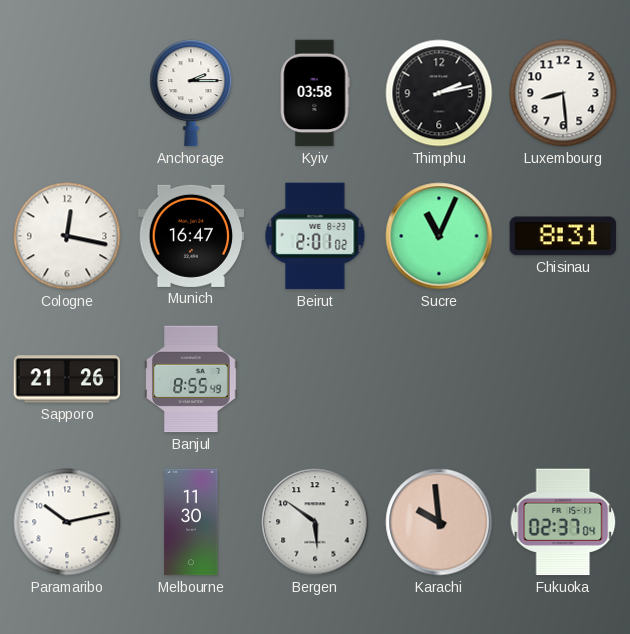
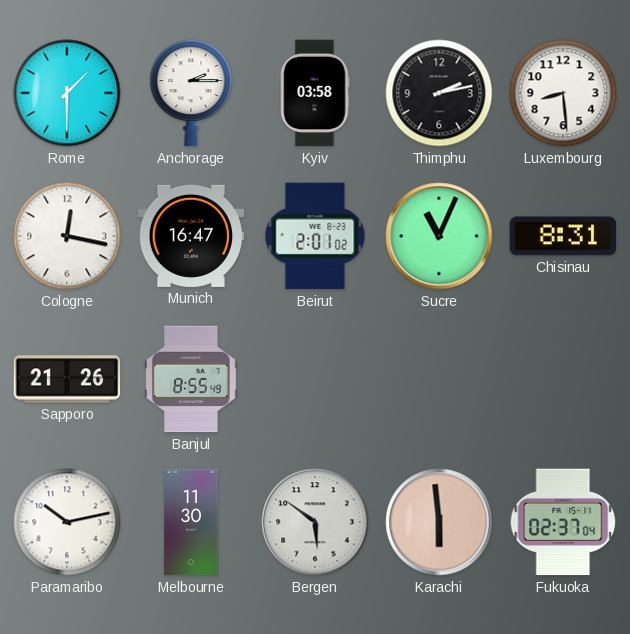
Rome: none -> 1:30 (67, 93)
Karachi: 9:59 -> 5:59 (439, 522)
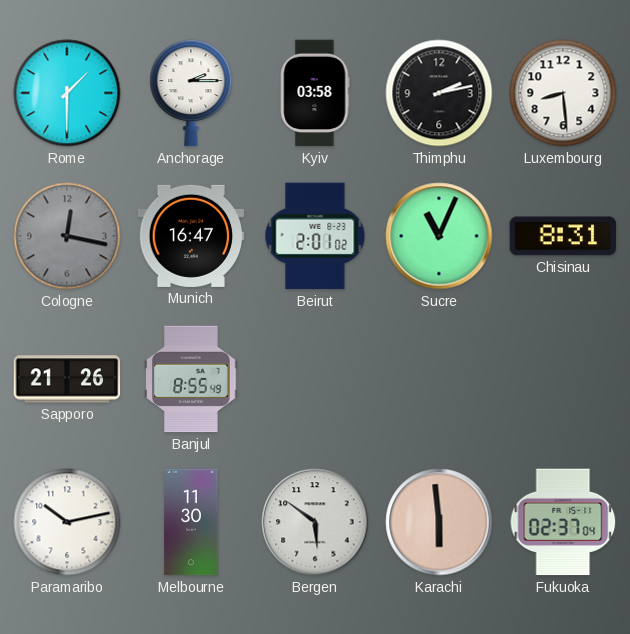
Cologne dial: white -> grey (67, 236)
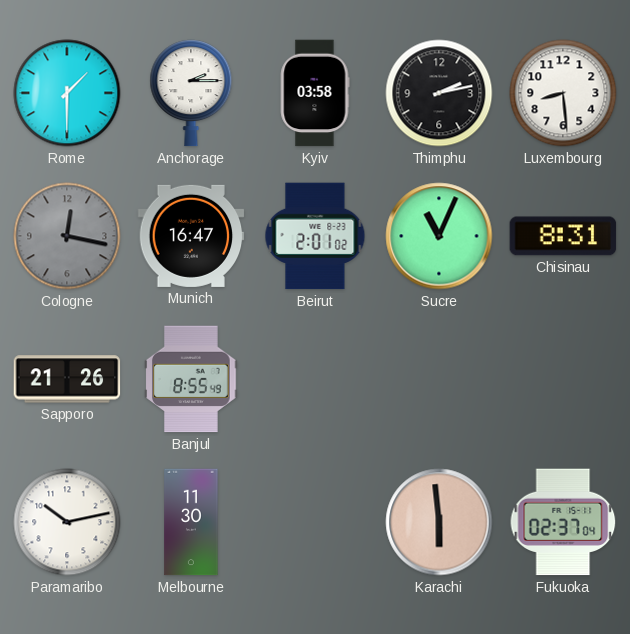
Bergen: 5:51 -> none (315, 522)
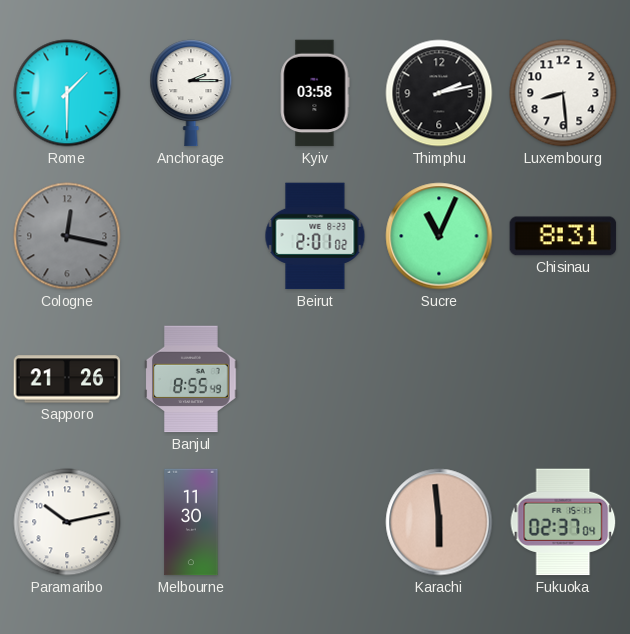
Munich: 16:47 -> none (191, 236)
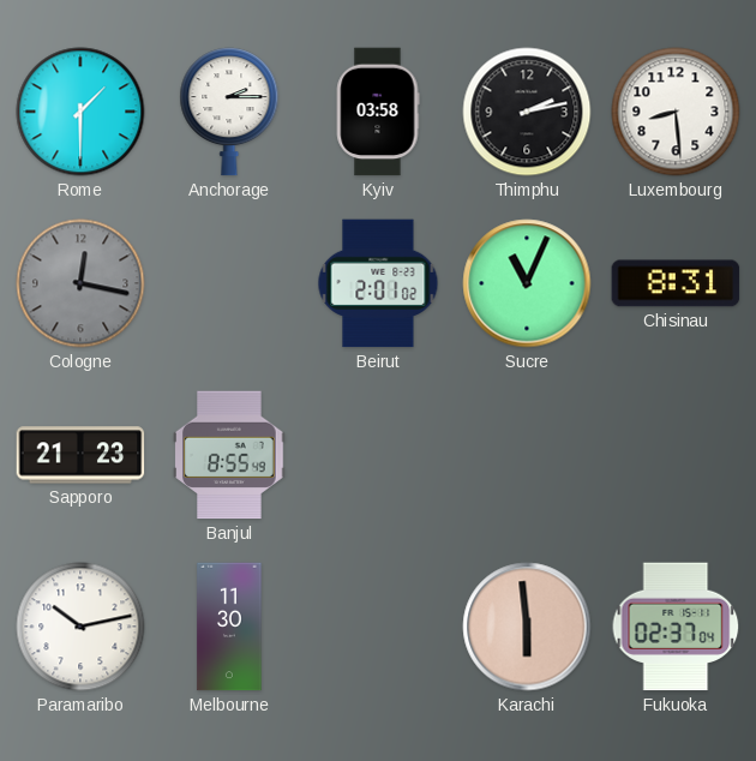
Sapporo: 21:26 -> 21:23 (80, 455)
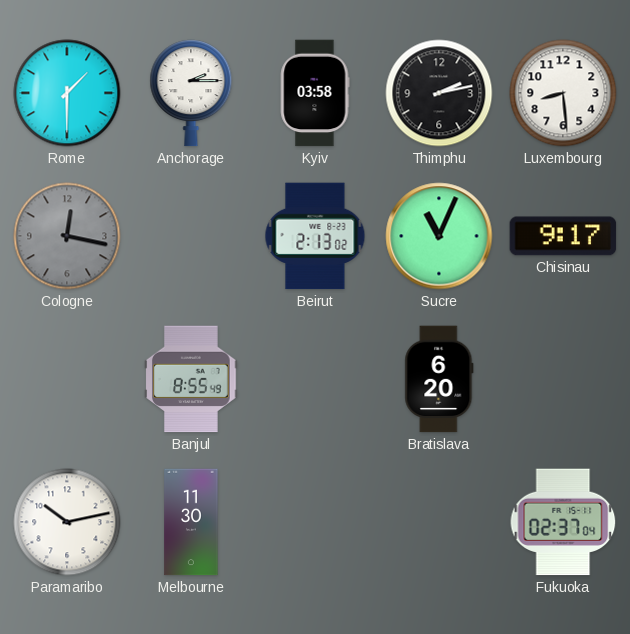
Beirut: 2:01 -> 2:13 (315, 236)
Chisinau: 8:31 -> 9:17 (563, 236)
Sapporo: 21:23 -> none (80, 455)
Bratislava: none -> 6:20 (439, 379)
Karachi: 5:59 -> none (527, 627)
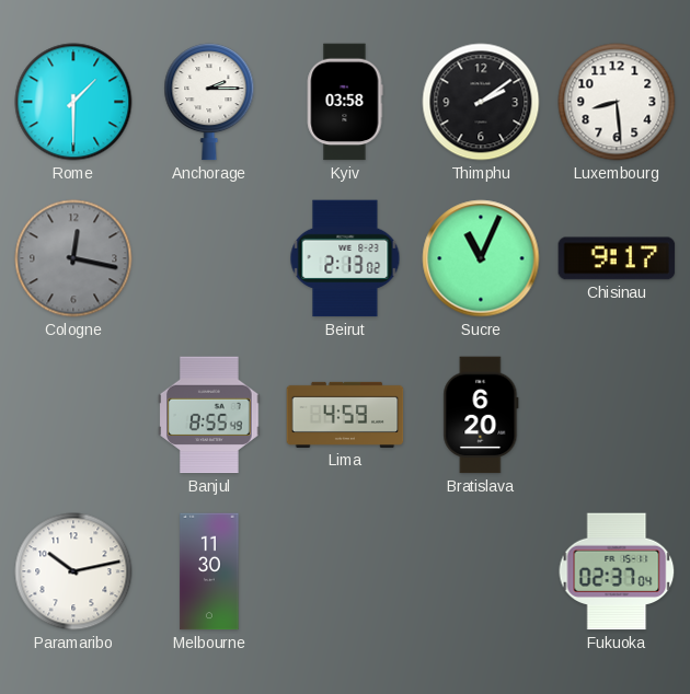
Thimphu: 2:13 -> 2:09 (481, 102)
Lima: none -> 4:59 (345, 415)
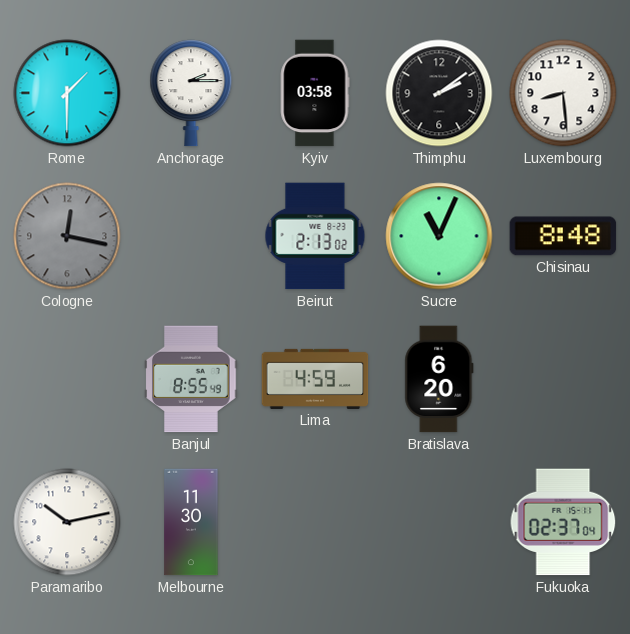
Chisinau: 9:17 -> 8:48 (563, 236)
